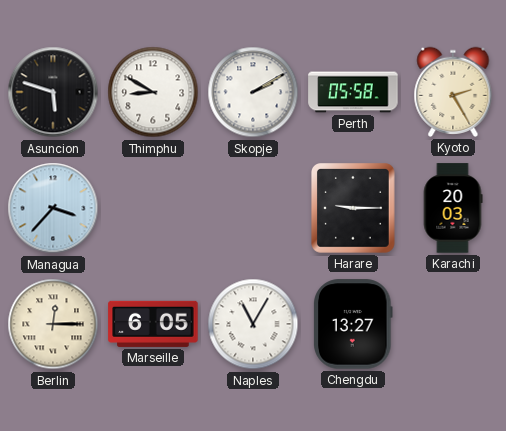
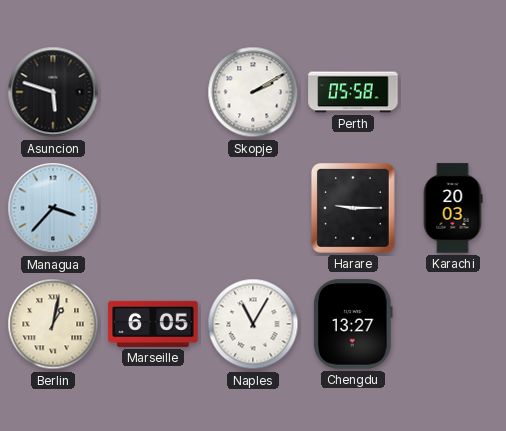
Thimphu: 8:50 -> none (153, 92)
Kyoto: 2:25 -> none (453, 92)
Berlin: 12:15 -> 1:02 (53, 324)
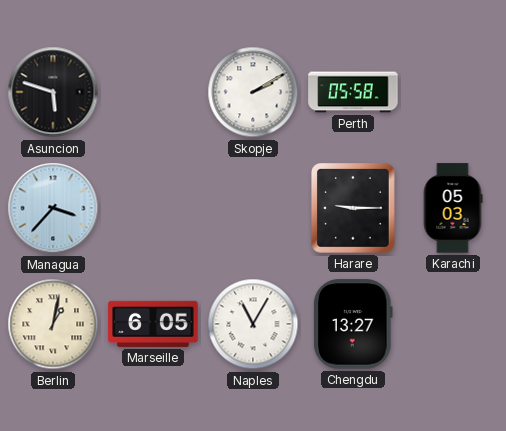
Karachi: 20:03 -> 05:03 (453, 208)
